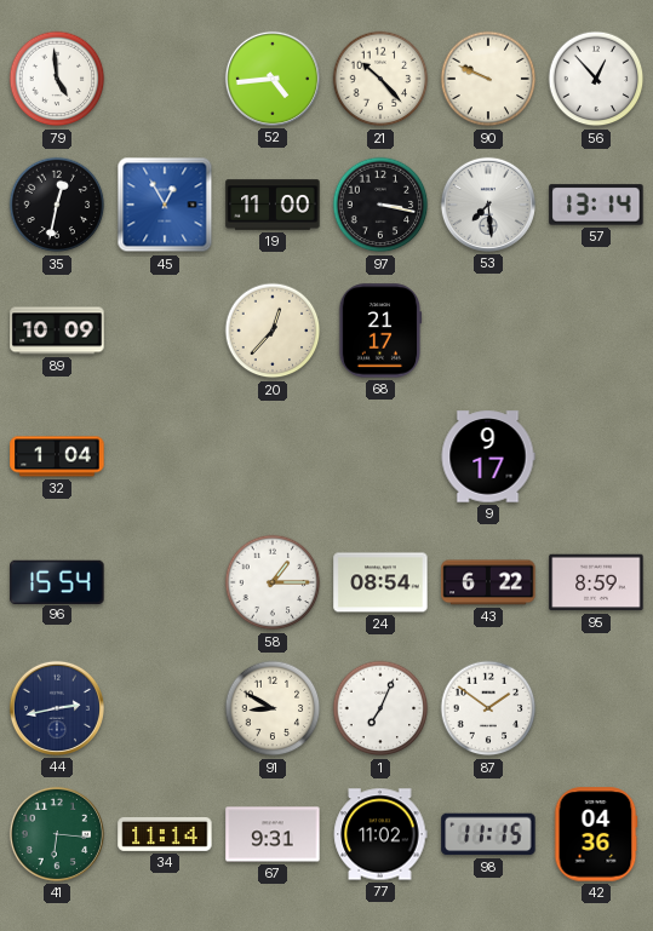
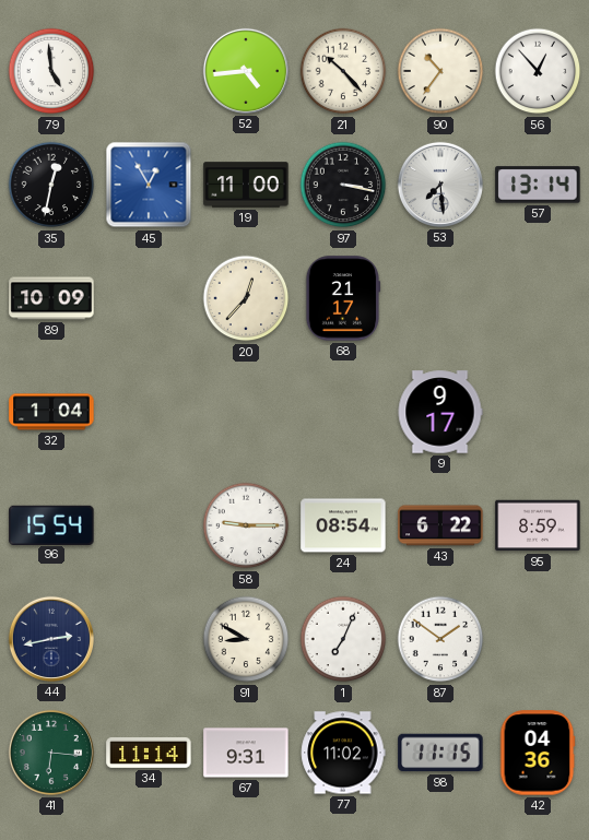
90: 9:49 -> 10:36 (440, 71)
58: 1:15 -> 9:15 (246, 525)
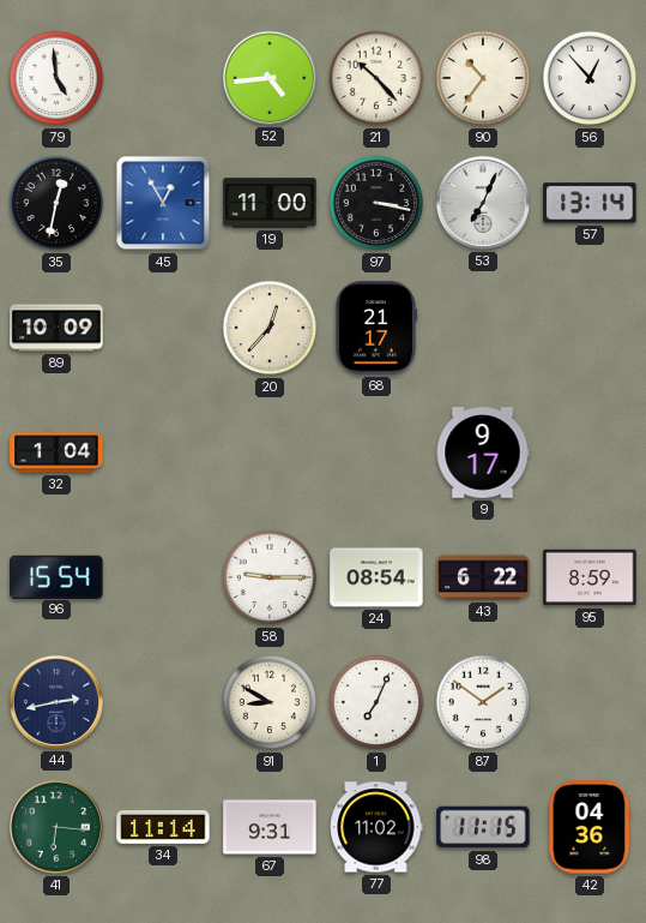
53: 7:29 -> 7:04 (483, 203)
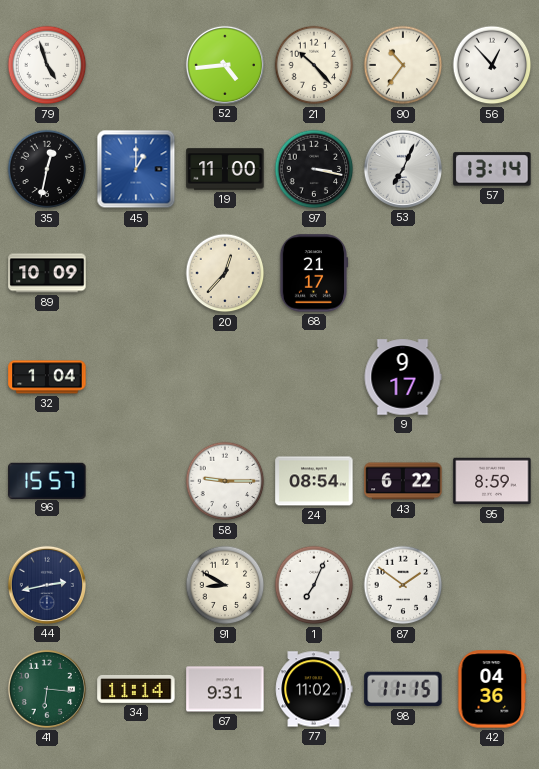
79: 4:59 -> 4:57 (47, 65)
45: 12:55 -> 1:00 (136, 169)
96: 15:54 -> 15:57 (47, 480)
